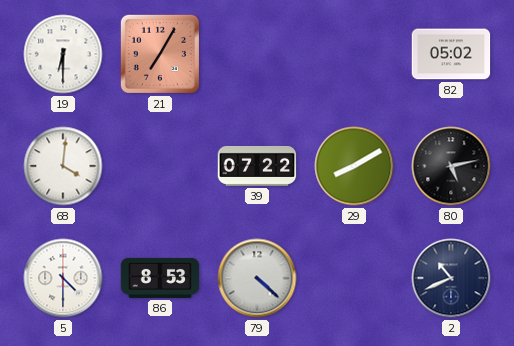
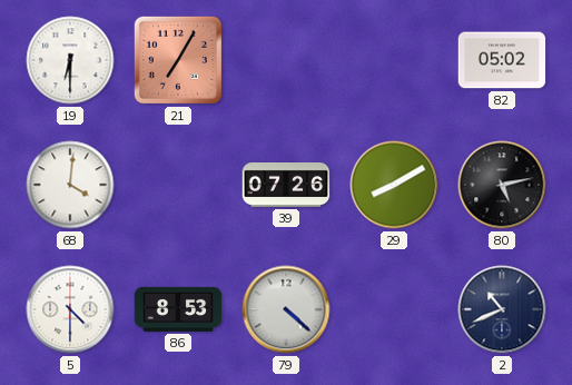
39: 07:22 -> 07:26 (286, 185)
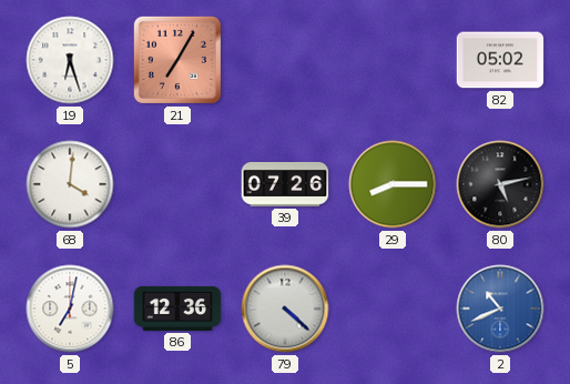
19: 6:30 -> 6:27 (70, 60)
29: 8:10 -> 8:15 (393, 184)
5: 4:30 -> 7:02 (70, 309)
86: 8:53 -> 12:36 (177, 309)
2 dial: navy -> blue (500, 309)
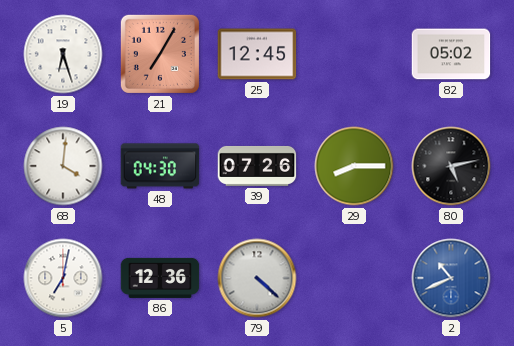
25: none -> 12:45 (257, 54)
48: none -> 04:30 (160, 166)
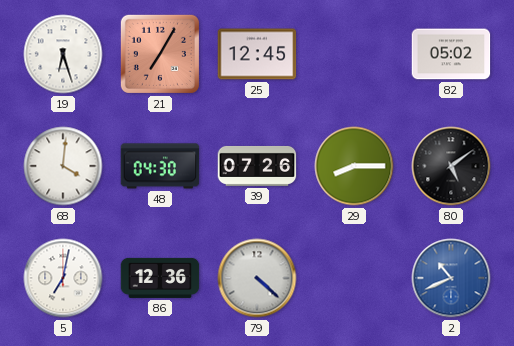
80: 5:13 -> 5:09 (451, 166)
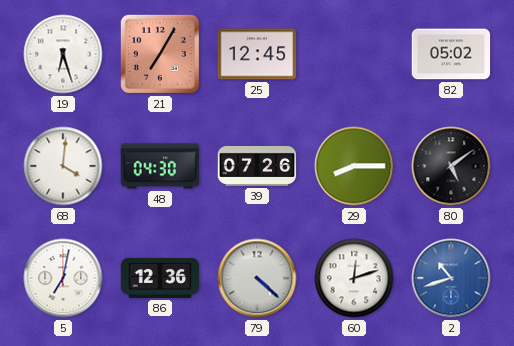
60: none -> 12:12 (354, 278)
2: 10:41 -> 10:42 (451, 278)
